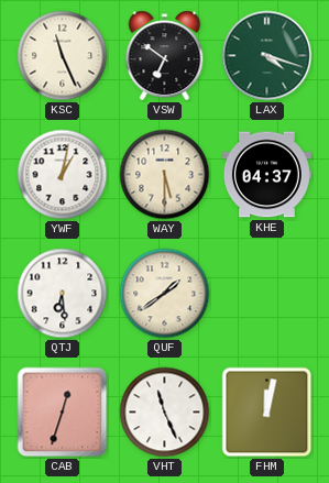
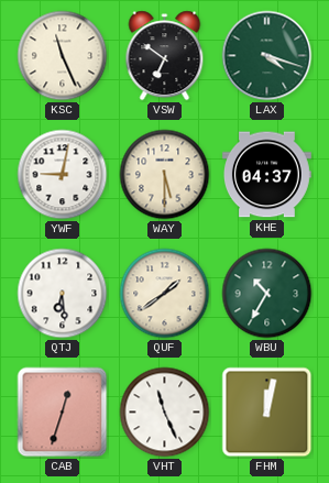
YWF: 1:02 -> 9:02 (63, 175)
WBU: none -> 10:35 (267, 294)
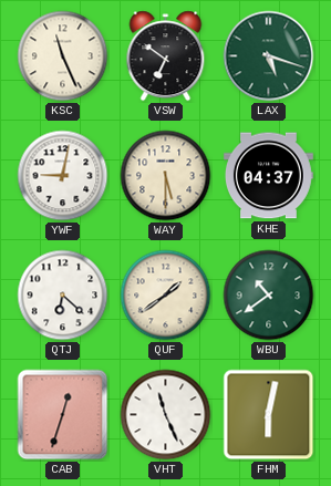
LAX: 4:18 -> 5:18 (269, 56)
QTJ: 6:29 -> 6:22 (63, 296)
WBU: 10:35 -> 10:39 (269, 296)
FHM: 12:02 -> 6:02 (269, 415)
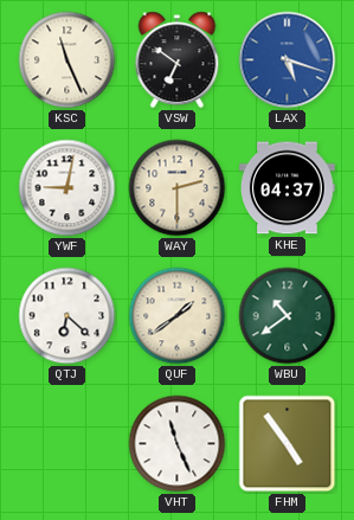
LAX dial: green -> blue (288, 60)
WAY: 5:30 -> 2:30 (178, 188)
CAB: 12:33 -> none (63, 415)
FHM: 6:02 -> 4:54 (288, 444)
